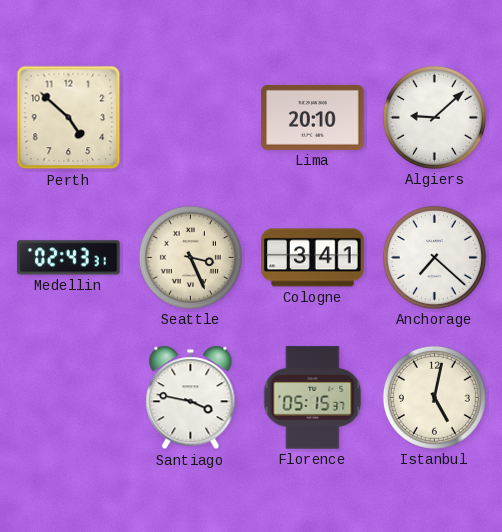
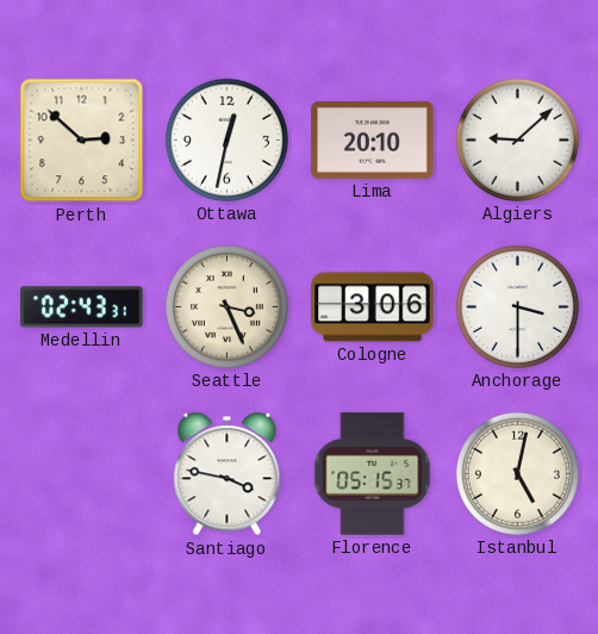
Perth: 4:52 -> 2:52 (82, 141)
Ottawa: none -> 12:32 (226, 139)
Cologne: 3:41 -> 3:06 (373, 307)
Anchorage: 7:22 -> 3:30 (517, 306)
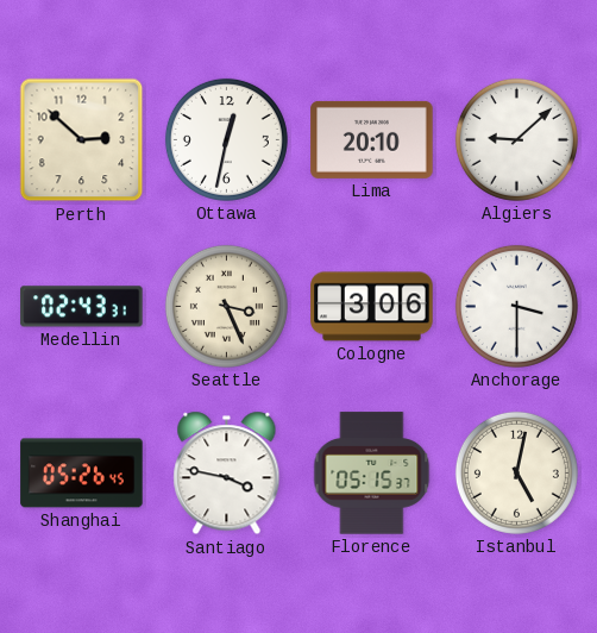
Shanghai: none -> 05:26 (82, 474)
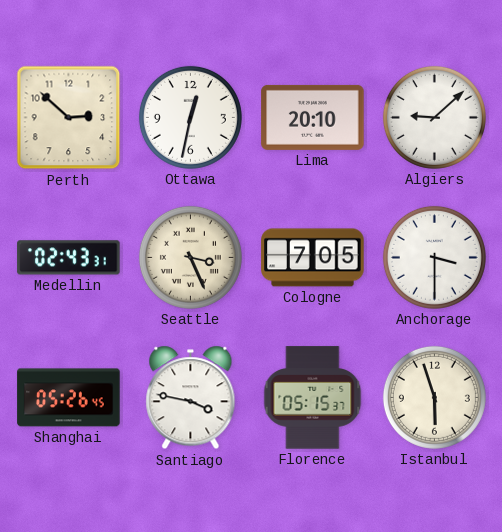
Cologne: 3:06 -> 7:05 (313, 258)
Istanbul: 5:02 -> 5:57 (434, 397)
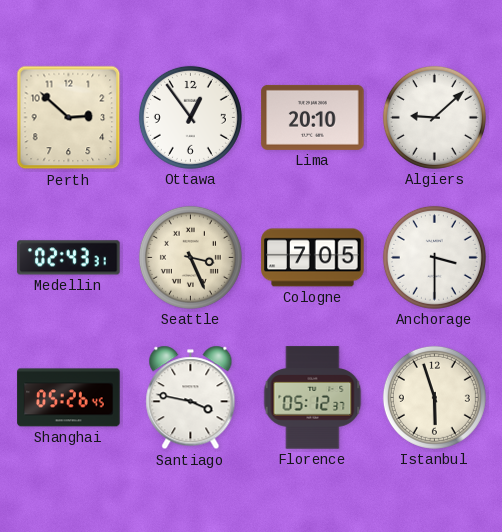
Ottawa: 12:32 -> 12:54 (190, 117)
Florence: 05:15 -> 05:12 (313, 398)
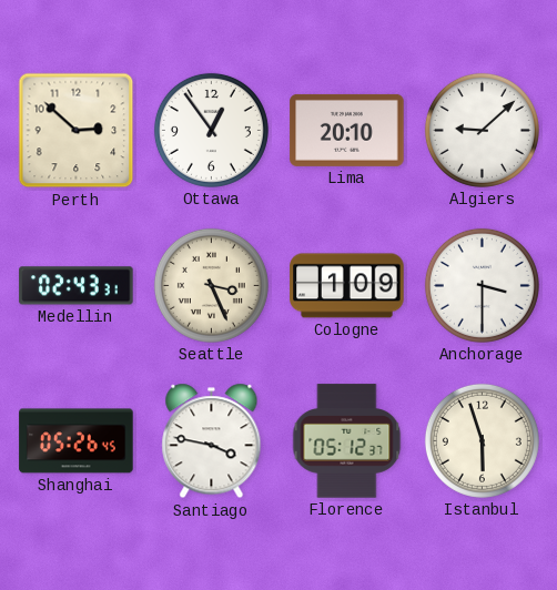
Cologne: 7:05 -> 1:09 (347, 286)
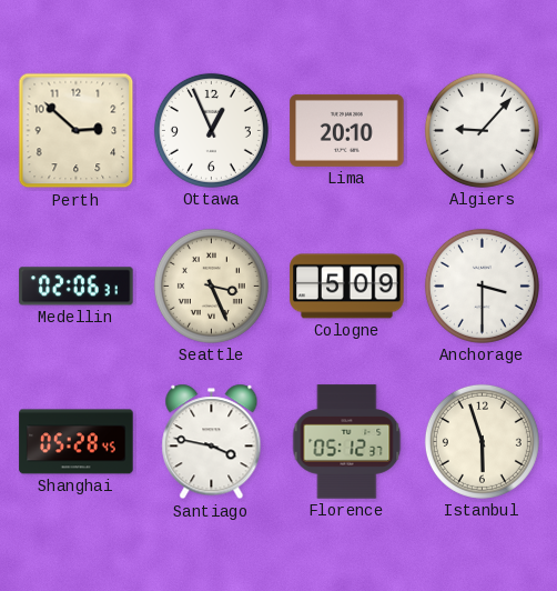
Ottawa: 12:54 -> 12:56 (211, 130)
Algiers: 9:08 -> 9:07 (482, 130)
Medellin: 02:43 -> 02:06 (77, 287)
Cologne: 1:09 -> 5:09 (347, 287)
Shanghai: 05:26 -> 05:28 (77, 442)
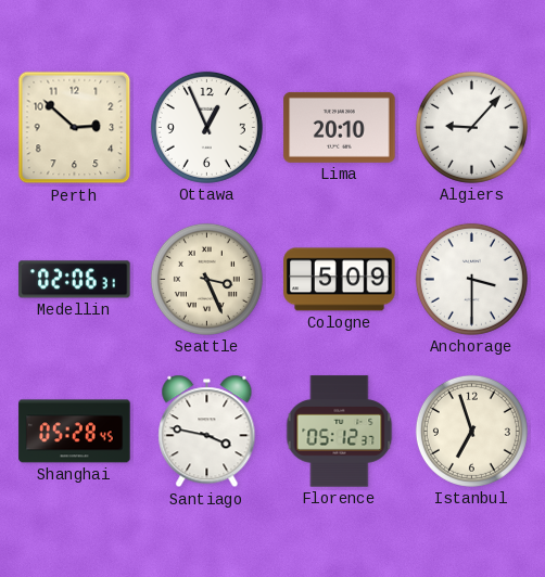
Istanbul: 5:57 -> 6:57 (471, 431)
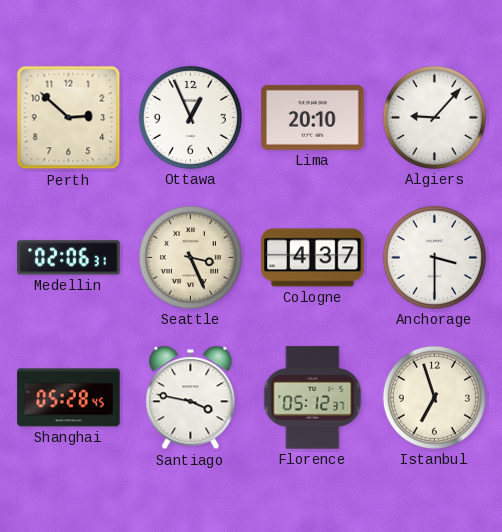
Cologne: 5:09 -> 4:37 (313, 258)
